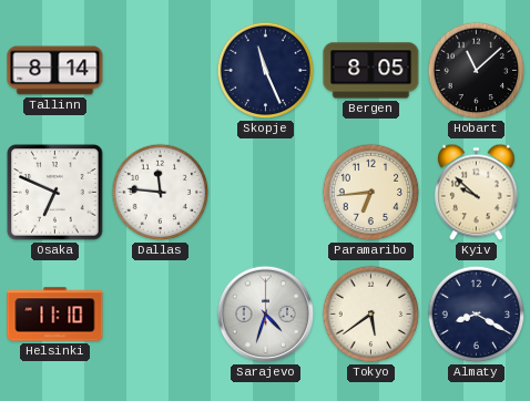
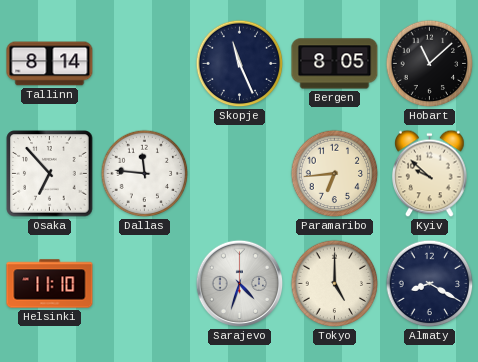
Osaka: 6:49 -> 6:53 (50, 174)
Tokyo: 5:39 -> 5:00 (335, 284)
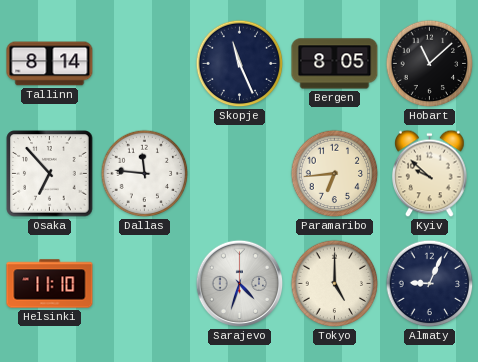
Almaty: 8:20 -> 9:04 (430, 284)
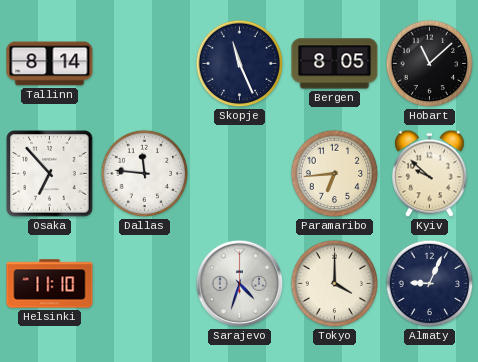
Tokyo: 5:00 -> 4:00 (335, 284)
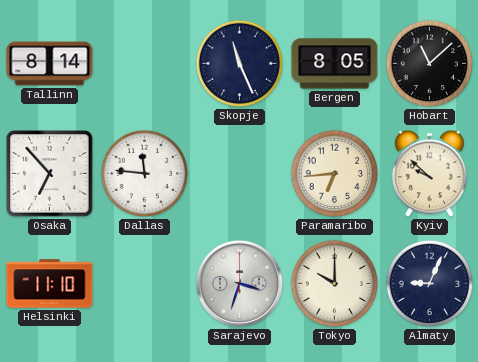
Sarajevo: 4:33 -> 3:33 (240, 284)
Tokyo: 4:00 -> 10:00 (335, 284)
